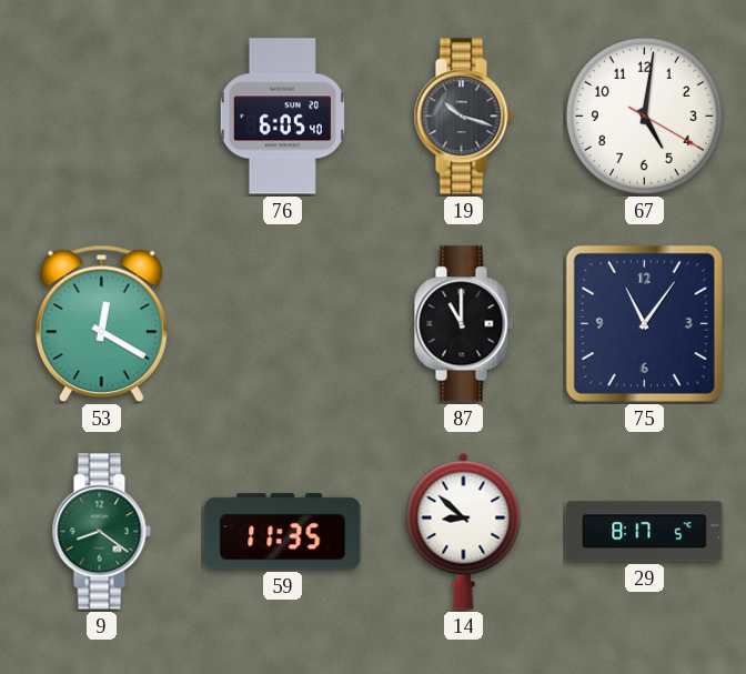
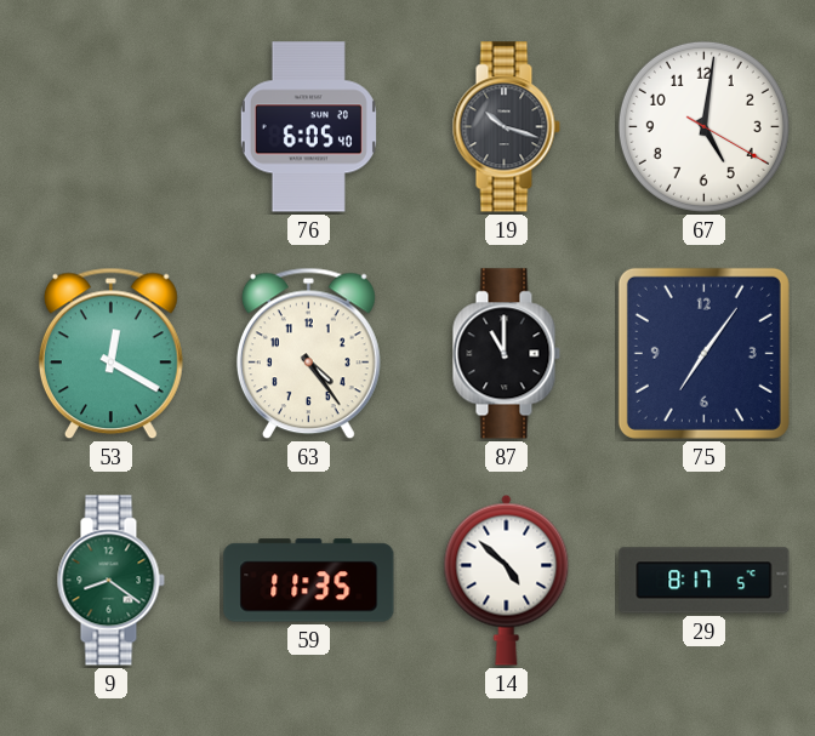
63: none -> 4:24 (308, 354)
75: 11:06 -> 7:06 (703, 353)
14: 8:52 -> 4:52 (507, 580)
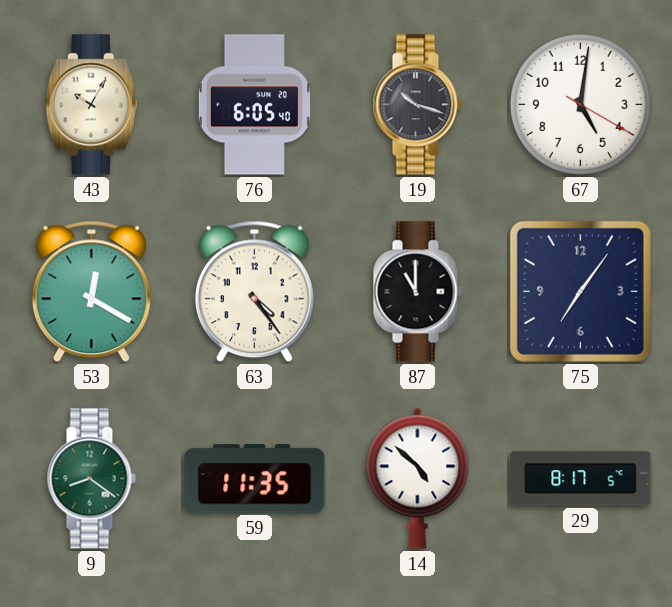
43: none -> 10:05 (91, 105)
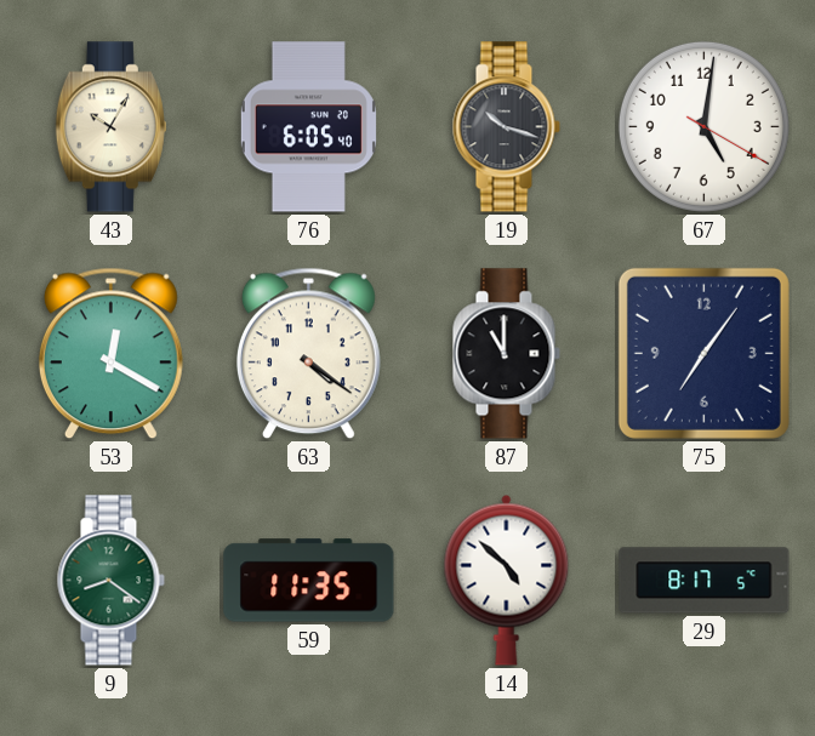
63: 4:24 -> 4:21 (308, 354)
